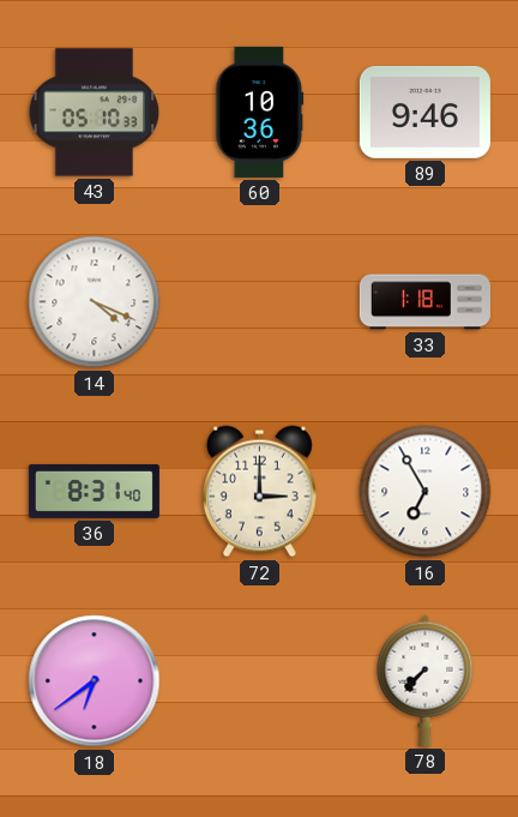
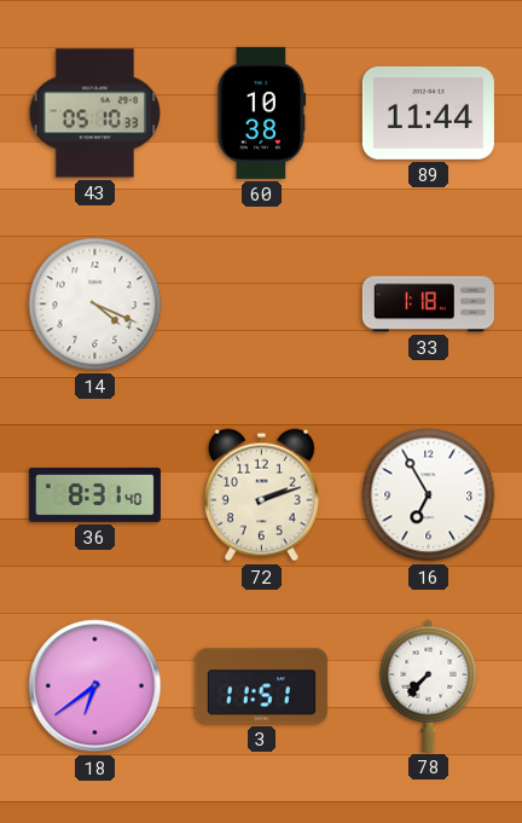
60: 10:36 -> 10:38 (262, 112)
89: 9:46 -> 11:44 (428, 112)
72: 3:00 -> 2:12 (261, 495)
3: none -> 11:51 (261, 686)
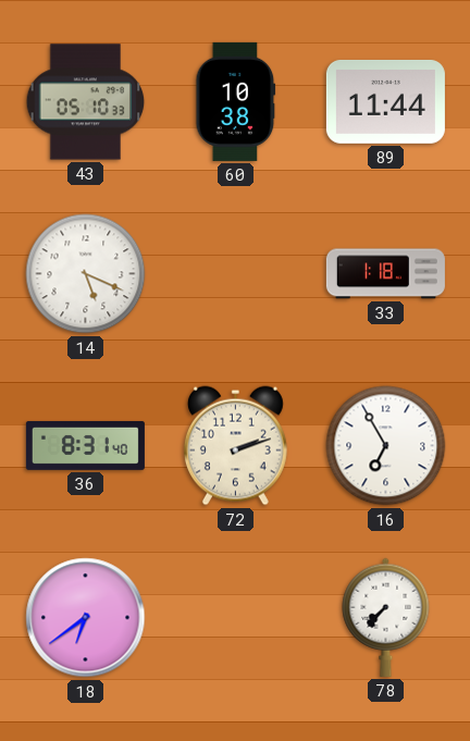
14: 4:19 -> 5:19 (86, 274)
3: 11:51 -> none (261, 686)
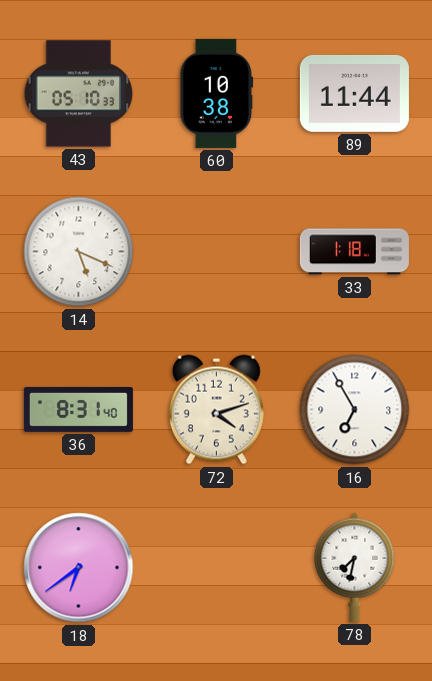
72: 2:12 -> 4:12 (216, 410)
78: 7:37 -> 7:32 (355, 567)
